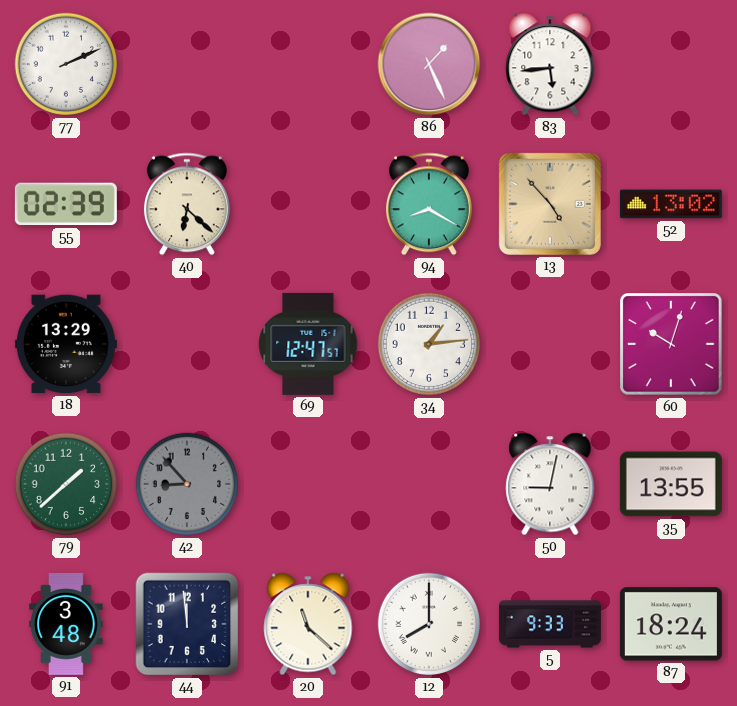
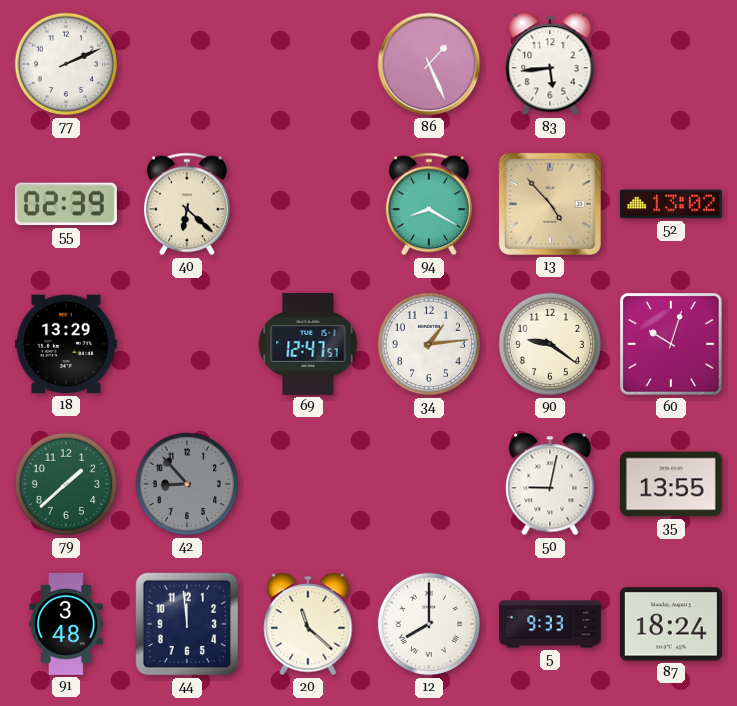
90: none -> 9:21 (550, 344)
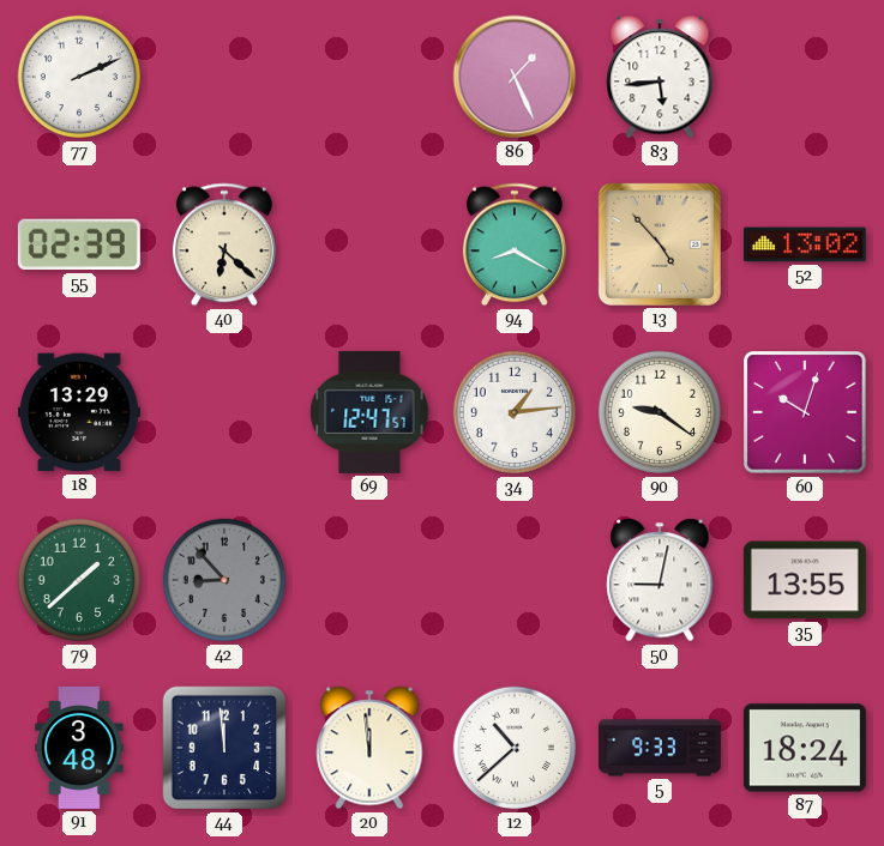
20: 11:22 -> 11:59 (369, 748)
12: 8:00 -> 10:38 (515, 748)
